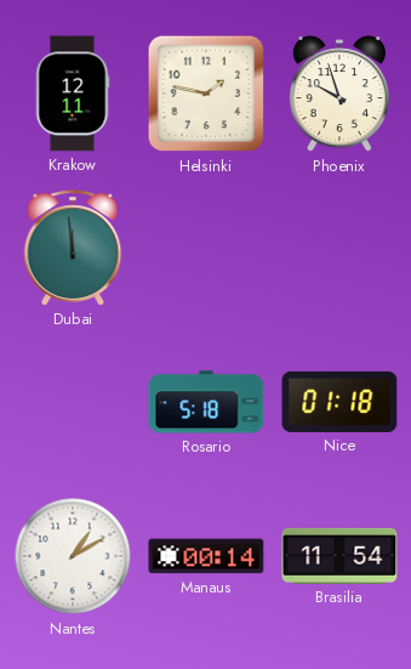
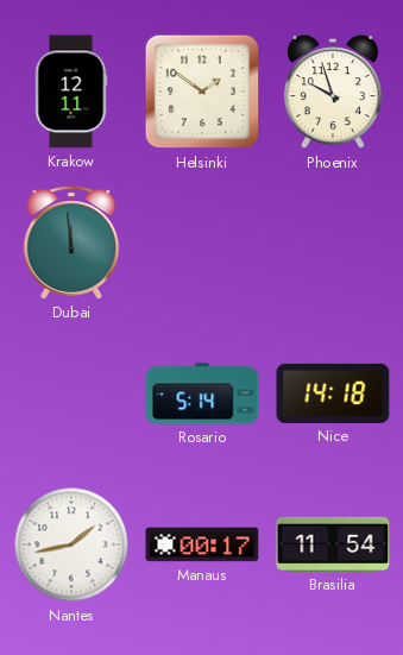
Helsinki: 1:47 -> 1:51 (202, 92)
Rosario: 5:18 -> 5:14 (202, 393)
Nice: 01:18 -> 14:18 (333, 393)
Nantes: 1:10 -> 1:43 (71, 544)
Manaus: 00:14 -> 00:17 (202, 544)
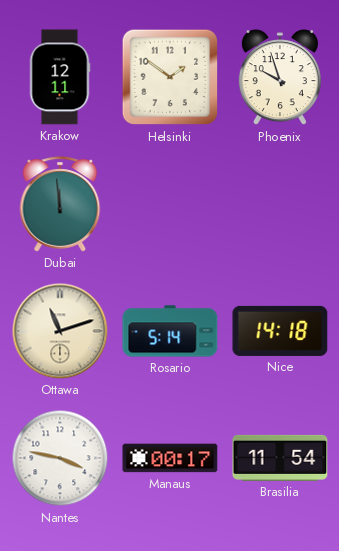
Ottawa: none -> 11:12 (60, 331)
Nantes: 1:43 -> 3:47 (60, 458)
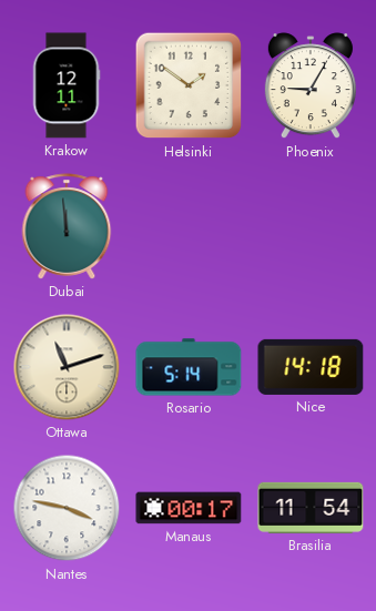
Phoenix: 9:57 -> 9:05 (311, 86)
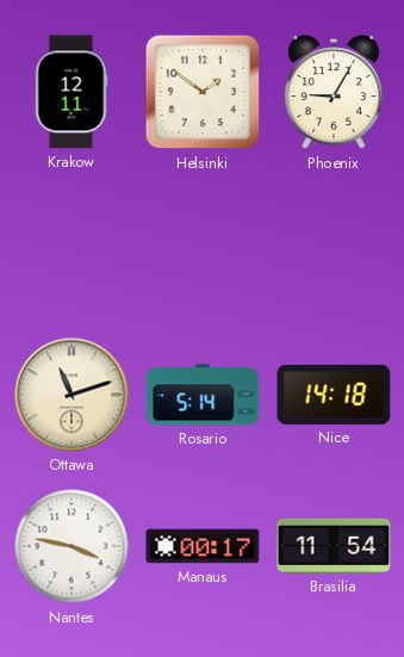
Dubai: 11:59 -> none (67, 226)
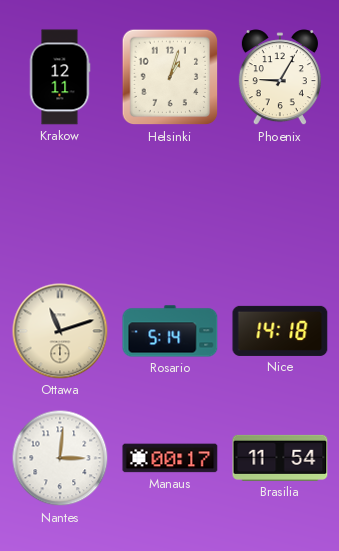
Helsinki: 1:51 -> 1:03 (170, 77)
Nantes: 3:47 -> 3:01 (60, 458)
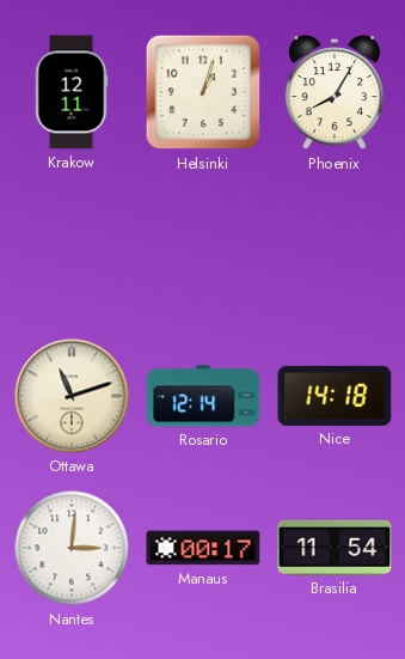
Phoenix: 9:05 -> 8:05 (335, 93)
Rosario: 5:14 -> 12:14 (203, 396)
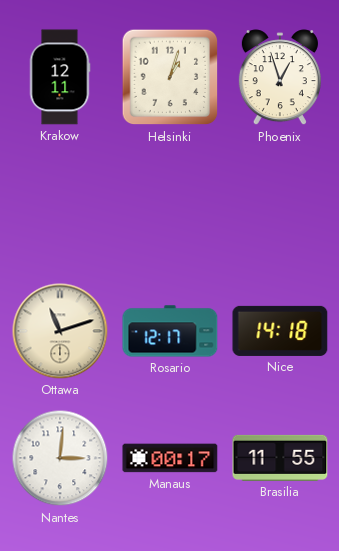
Phoenix: 8:05 -> 12:57 (280, 78)
Rosario: 12:14 -> 12:17 (170, 331)
Brasilia: 11:54 -> 11:55 (280, 458)
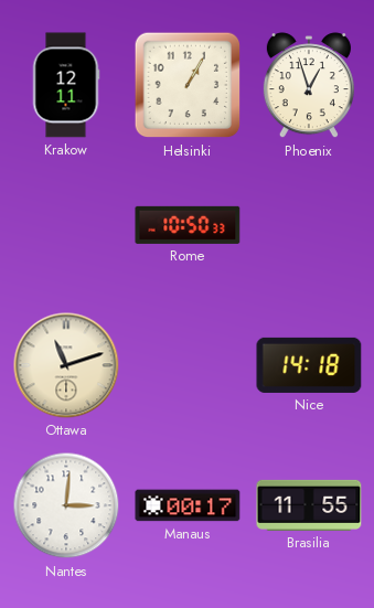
Helsinki: 1:03 -> 1:05 (188, 85)
Rome: none -> 10:50 (188, 225)
Rosario: 12:17 -> none (170, 331)
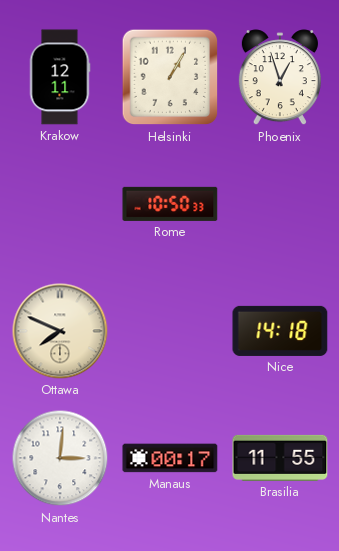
Ottawa: 11:12 -> 7:49 (60, 331)
